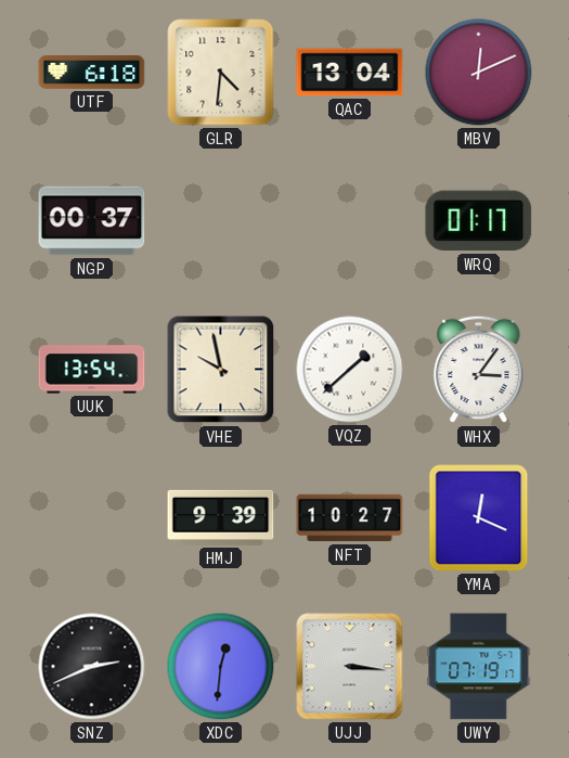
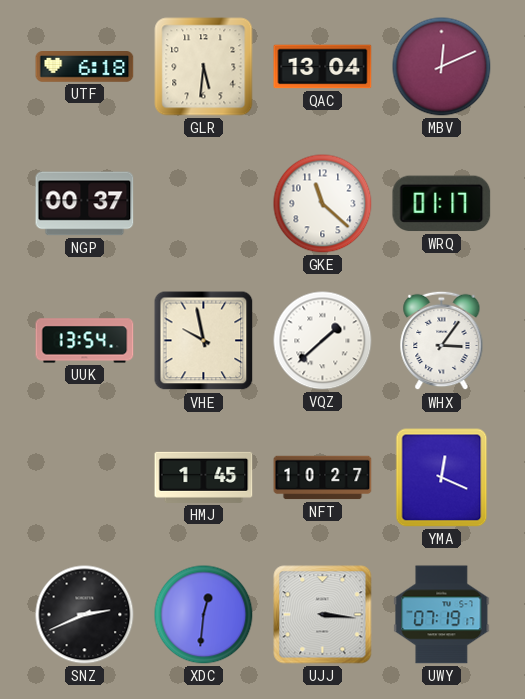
GLR: 4:31 -> 5:31 (204, 67)
GKE: none -> 11:22 (323, 204)
HMJ: 9:39 -> 1:45 (204, 477)
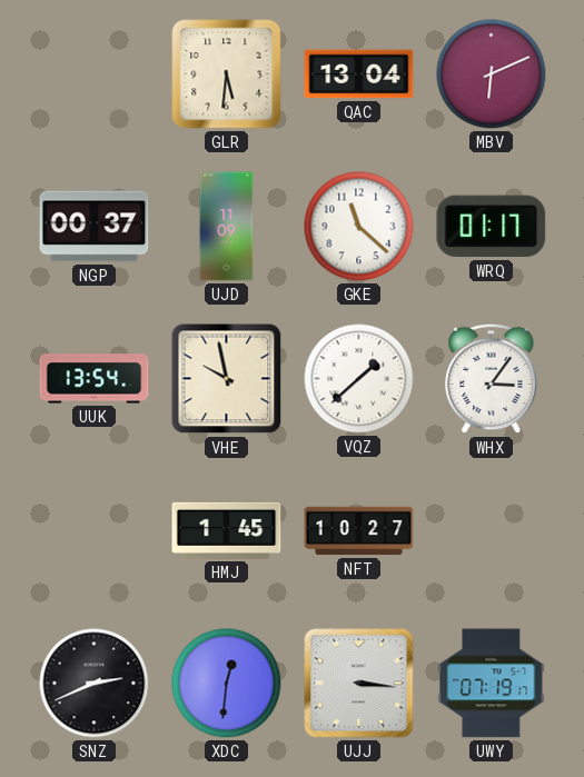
UTF: 6:18 -> none (85, 67)
MBV: 12:11 -> 6:11 (492, 74)
UJD: none -> 11:09 (227, 227)
YMA: 12:19 -> none (442, 478)
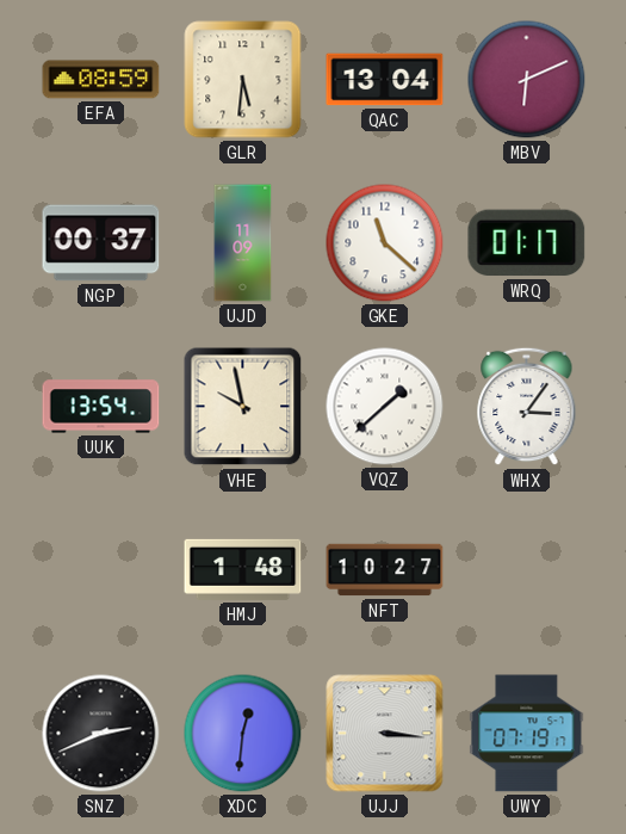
EFA: none -> 08:59 (101, 80)
HMJ: 1:45 -> 1:48 (243, 569)
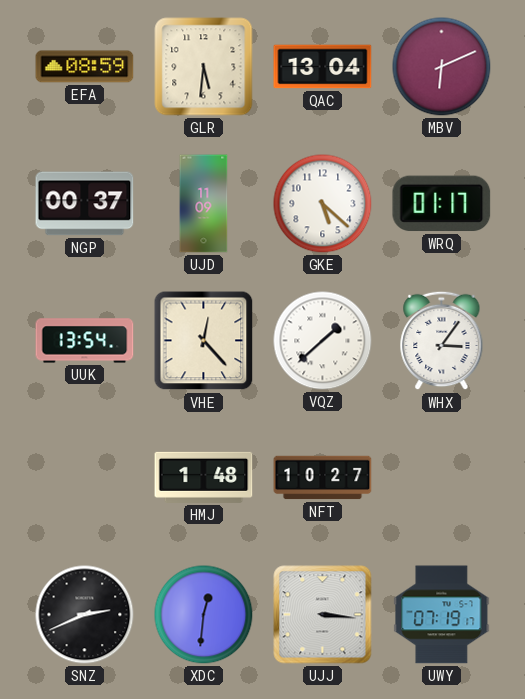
GKE: 11:22 -> 5:22 (323, 204)
VHE: 9:58 -> 12:23 (204, 341)
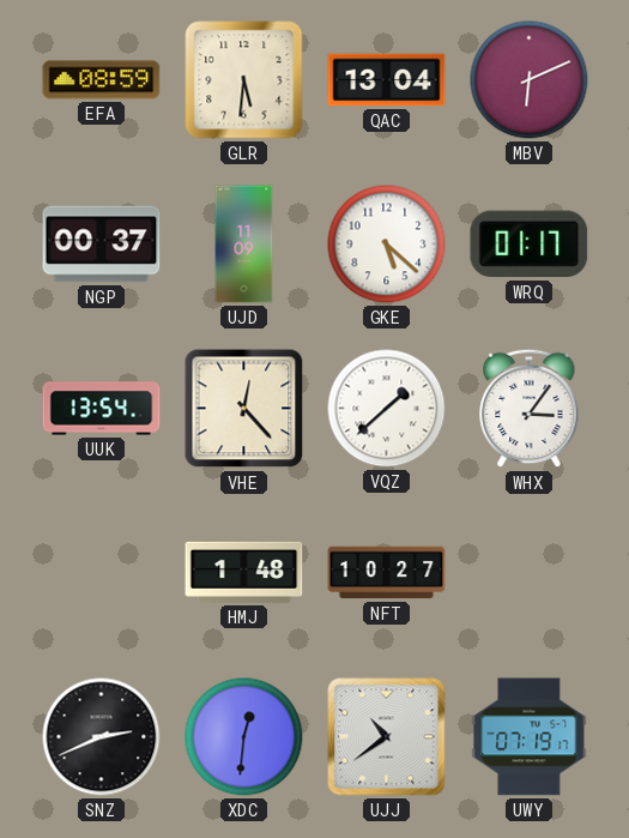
UJJ: 3:16 -> 10:39 (387, 737)
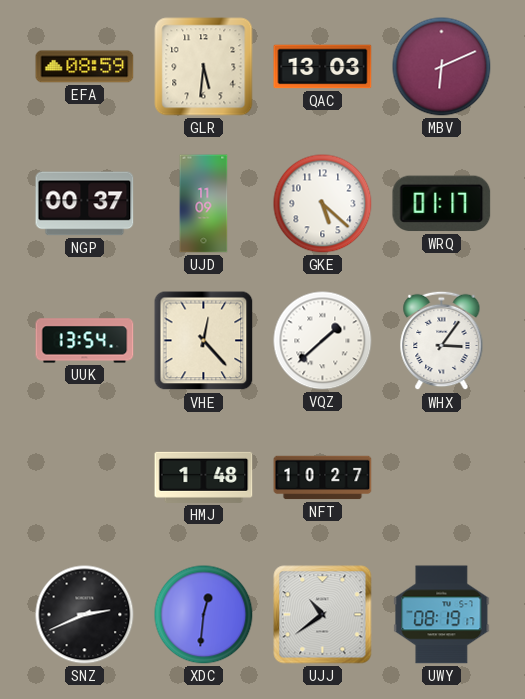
QAC: 13:04 -> 13:03 (323, 67)
UWY: 07:19 -> 08:19 (442, 615)
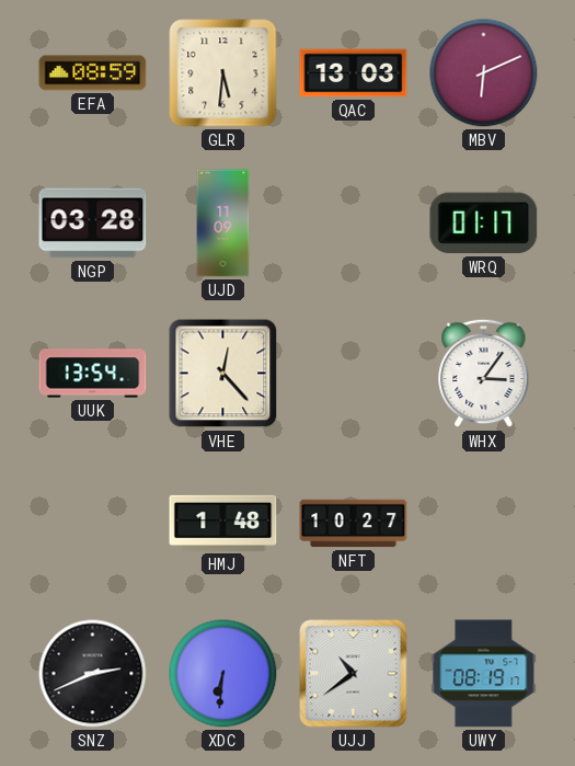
NGP: 00:37 -> 03:28 (93, 224)
GKE: 5:22 -> none (323, 204)
VQZ: 1:38 -> none (323, 341)
XDC: 12:31 -> 6:31 (223, 674)
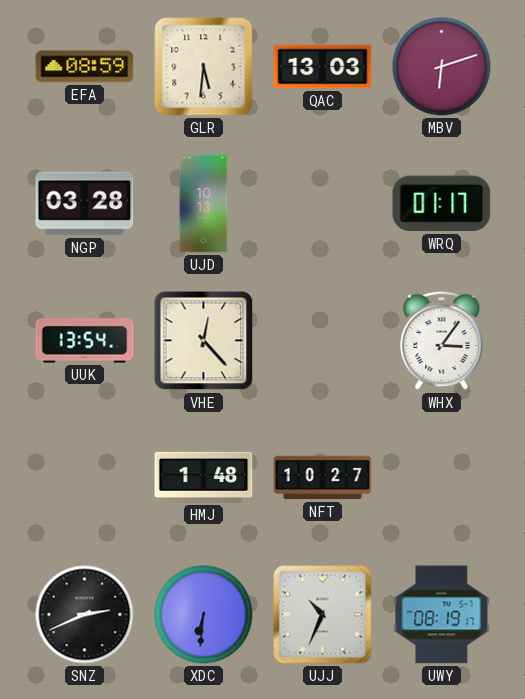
MBV: 6:11 -> 6:12 (442, 67)
UJD: 11:09 -> 10:13 (204, 204)
UJJ: 10:39 -> 10:34 (323, 615)
